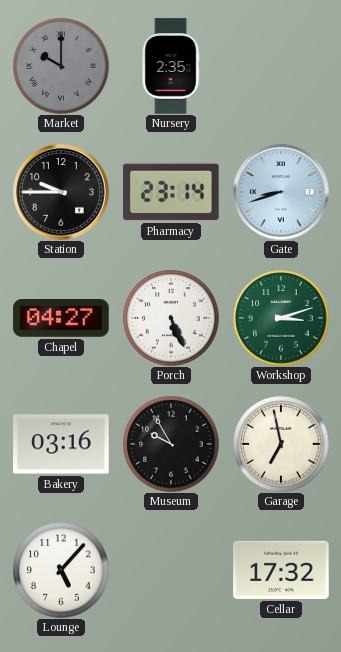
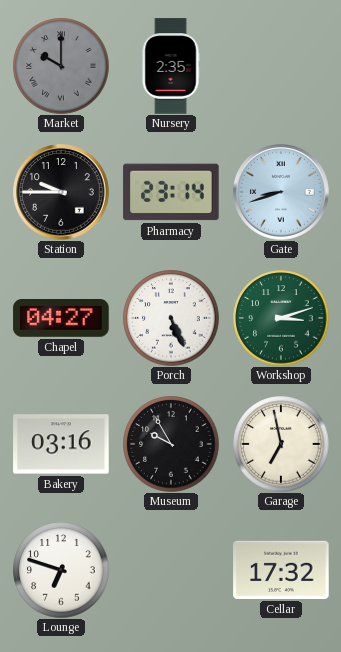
Lounge: 5:07 -> 6:48 (61, 570)
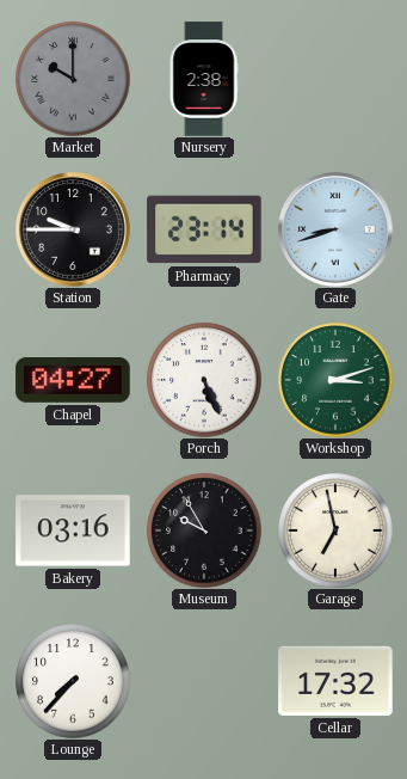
Nursery: 2:35 -> 2:38 (204, 79)
Lounge: 6:48 -> 7:37 (73, 681)
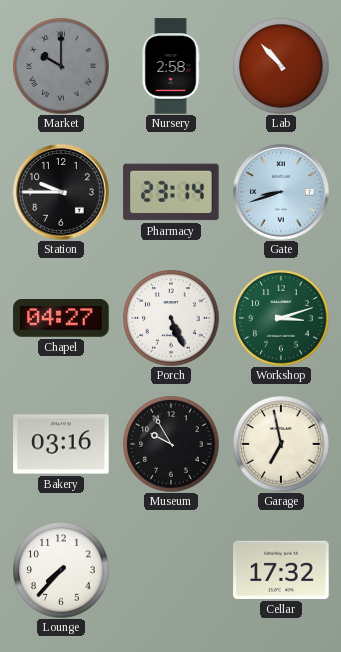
Nursery: 2:38 -> 2:58 (171, 66)
Lab: none -> 10:53 (281, 66)
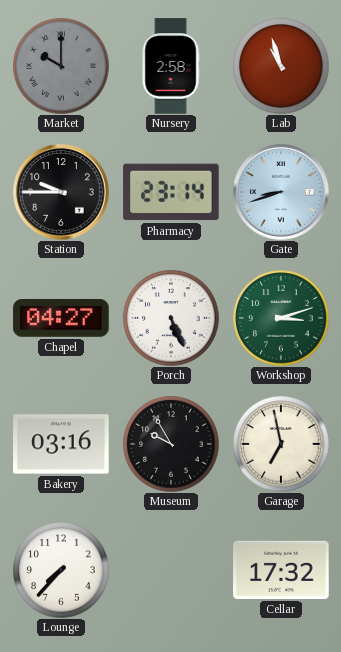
Lab: 10:53 -> 10:57 (281, 66)
